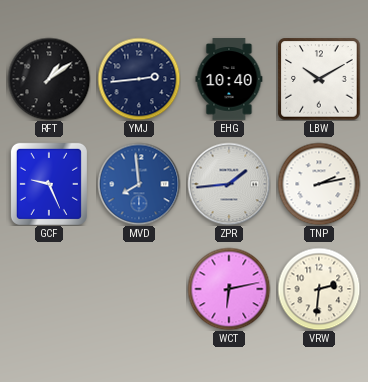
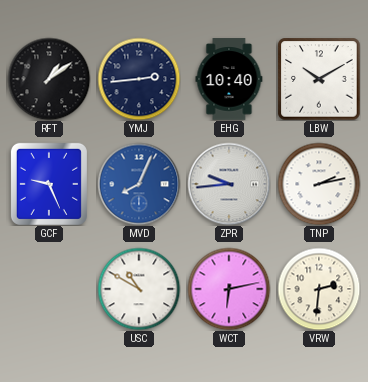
MVD: 7:59 -> 8:04 (139, 184)
ZPR: 1:44 -> 9:44 (229, 184)
USC: none -> 10:50 (139, 289)
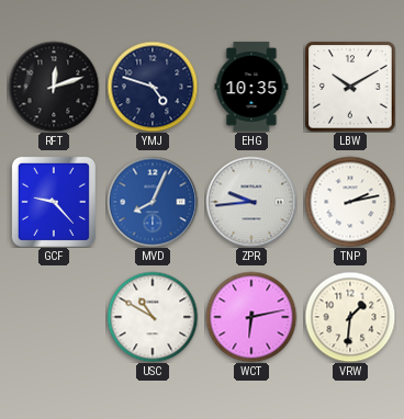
RFT: 1:09 -> 12:12 (54, 87)
YMJ: 2:44 -> 4:48 (153, 87)
EHG: 10:40 -> 10:35 (251, 87)
GCF: 9:26 -> 9:23 (54, 202)
VRW: 2:31 -> 1:31 (350, 317)
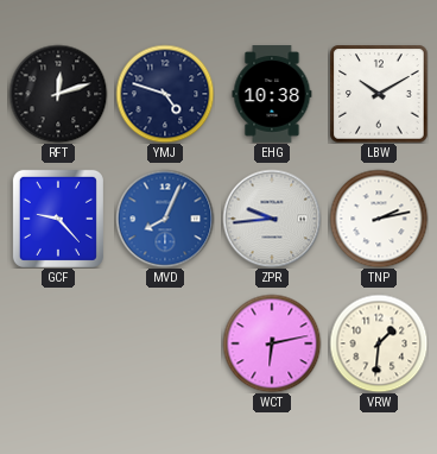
EHG: 10:35 -> 10:38 (272, 94)
USC: 10:50 -> none (153, 317)
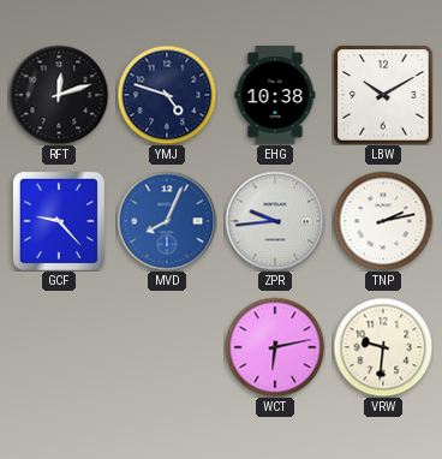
VRW: 1:31 -> 9:31 (383, 347)
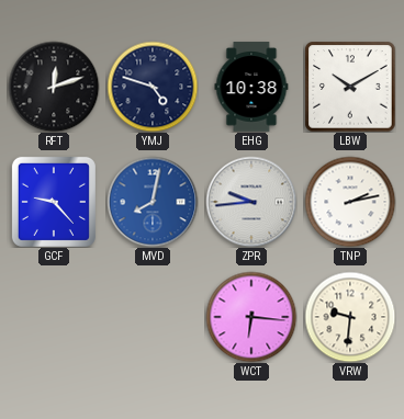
MVD: 8:04 -> 8:02 (153, 202)
WCT: 6:13 -> 6:16 (251, 317)
